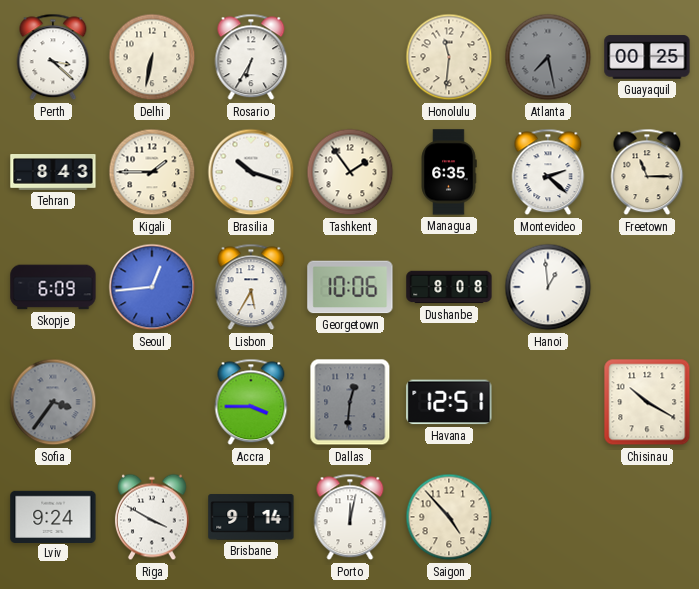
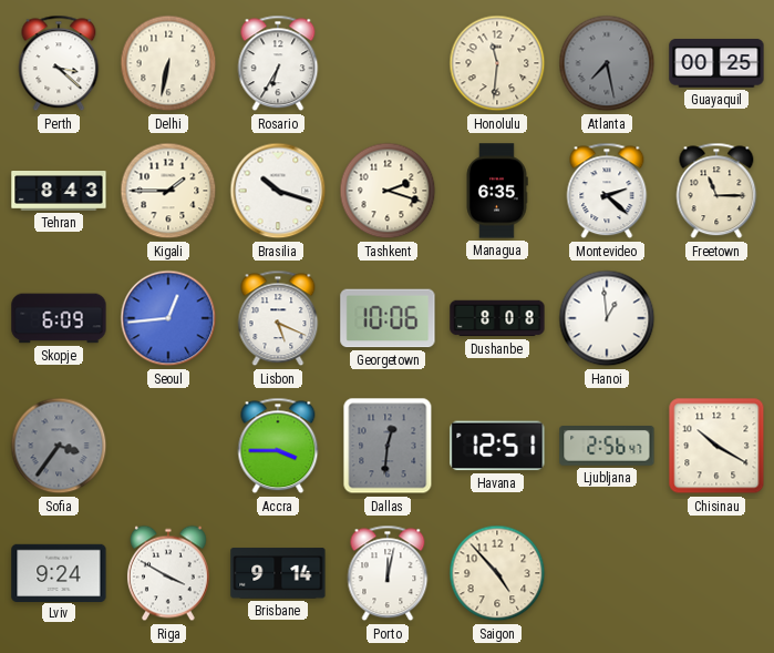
Tashkent: 1:54 -> 2:18 (388, 191)
Lisbon: 5:35 -> 5:19 (278, 318)
Ljubljana: none -> 2:56 (607, 447)
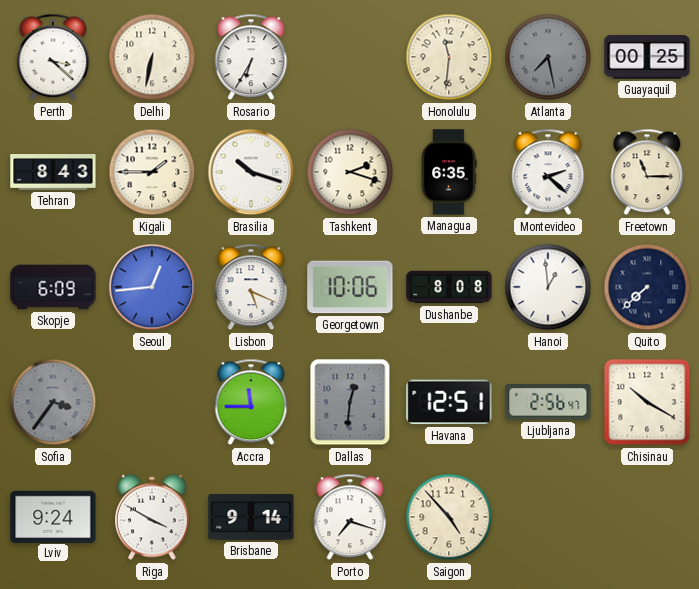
Quito: none -> 7:38 (647, 287)
Accra: 3:45 -> 11:45 (251, 402)
Porto: 12:02 -> 7:18 (350, 517)
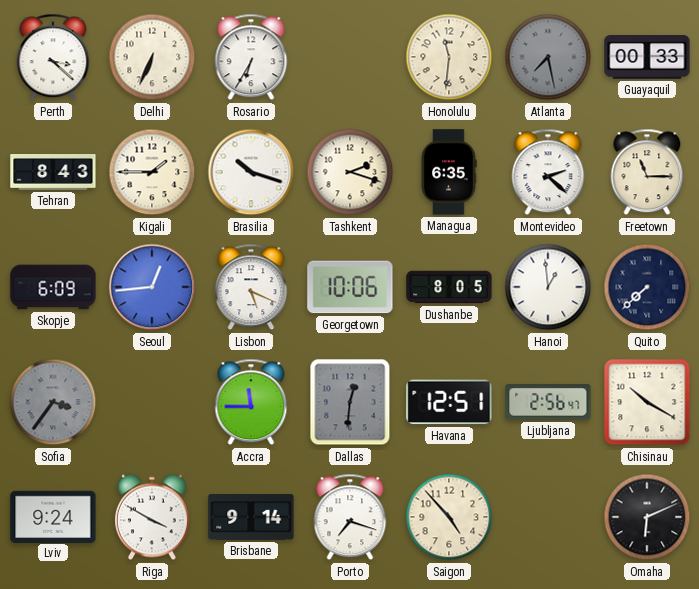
Delhi: 6:32 -> 6:34 (152, 57)
Guayaquil: 00:25 -> 00:33 (647, 57)
Dushanbe: 8:08 -> 8:05 (449, 287)
Omaha: none -> 6:11 (647, 517)
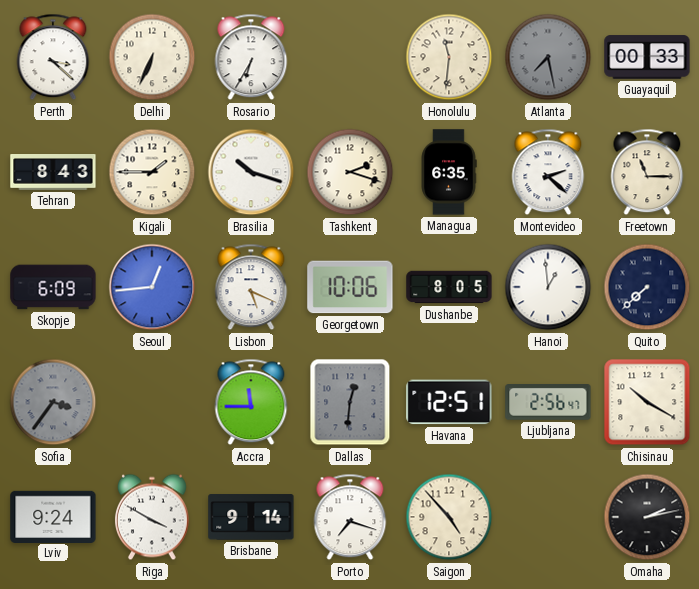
Omaha: 6:11 -> 2:13 (647, 517)
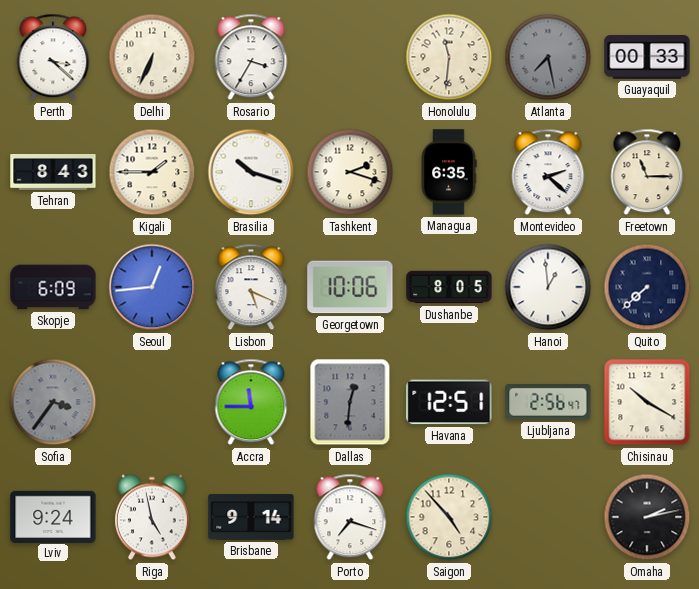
Rosario: 6:35 -> 3:35 (251, 57)
Riga: 3:50 -> 4:58 (152, 517)
